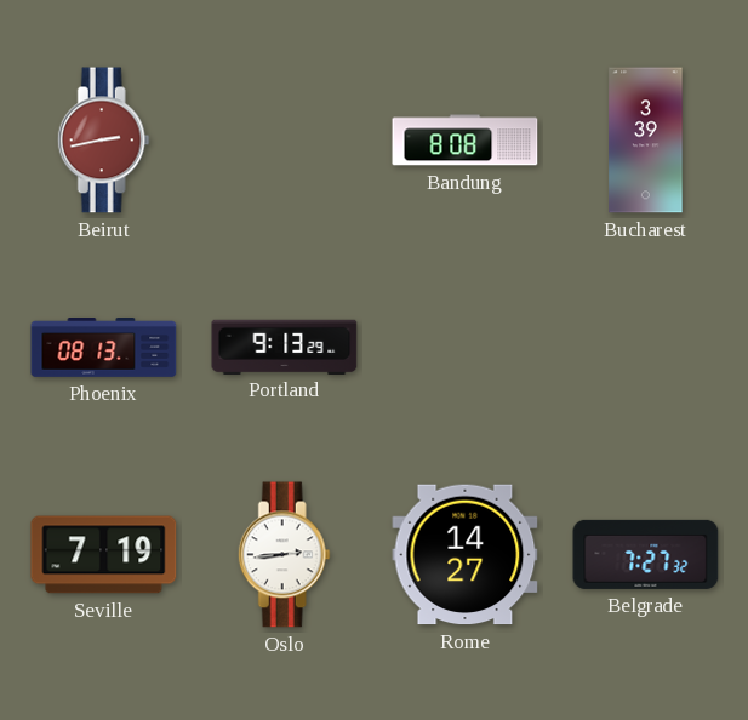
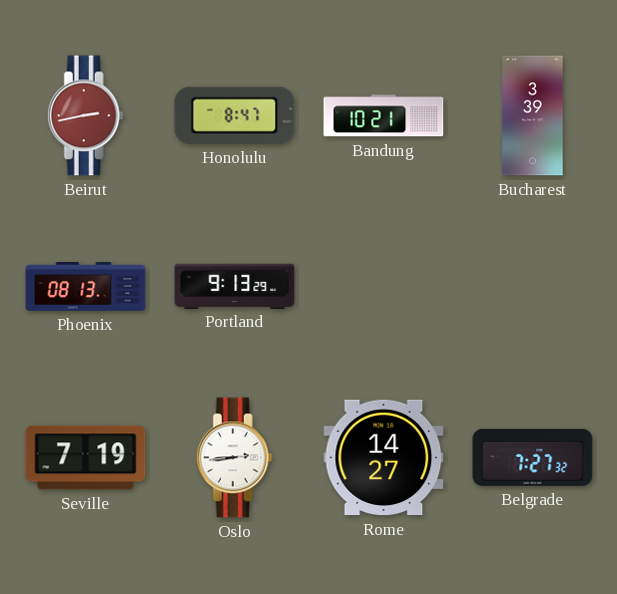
Honolulu: none -> 8:47 (235, 115)
Bandung: 8:08 -> 10:21 (384, 116)
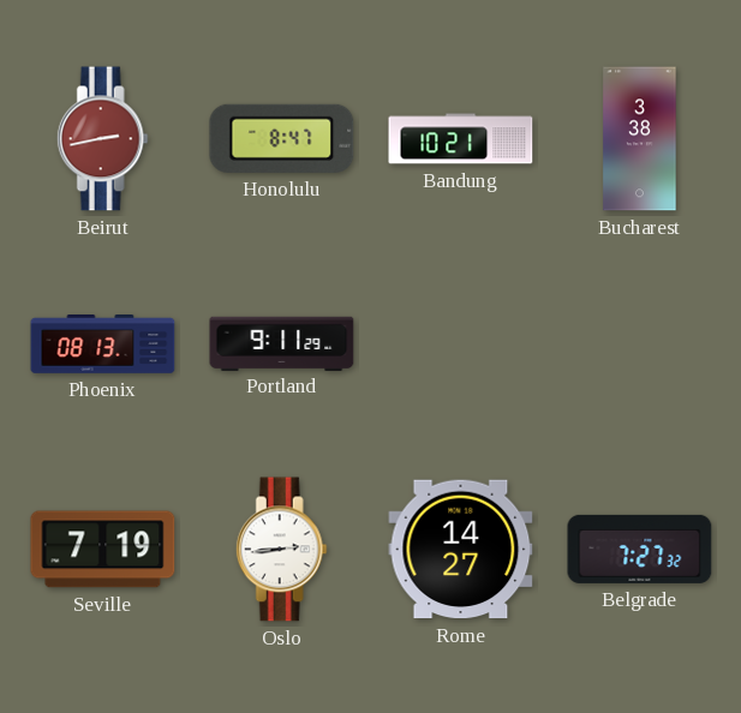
Bucharest: 3:39 -> 3:38 (640, 139)
Portland: 9:13 -> 9:11 (282, 343)
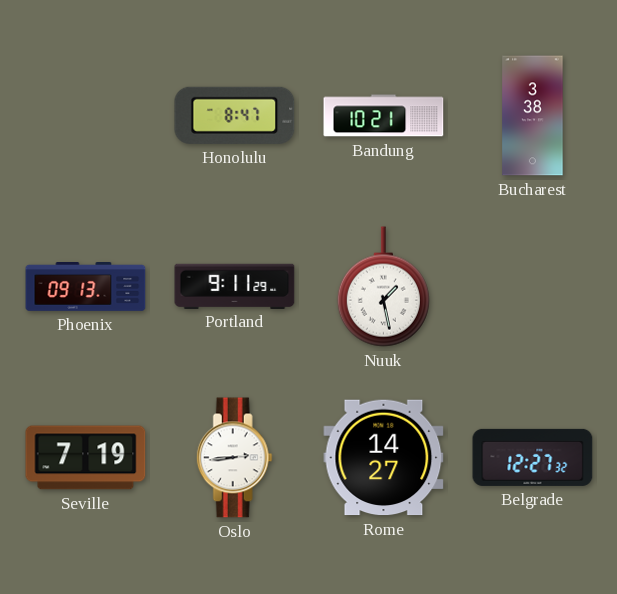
Beirut: 2:43 -> none (102, 139)
Phoenix: 08:13 -> 09:13 (86, 287)
Nuuk: none -> 1:28 (383, 287)
Belgrade: 7:27 -> 12:27 (533, 457)
